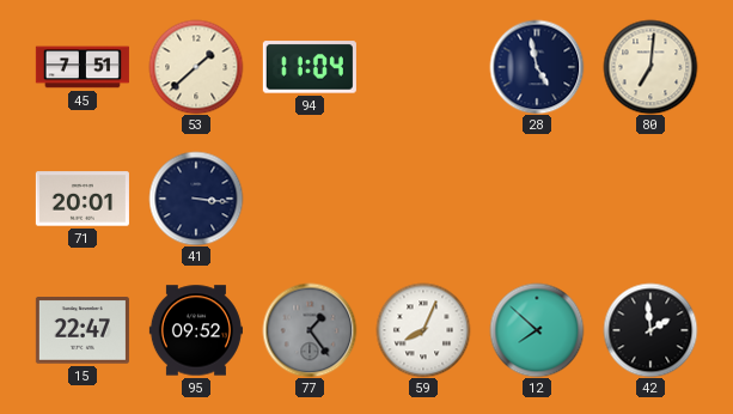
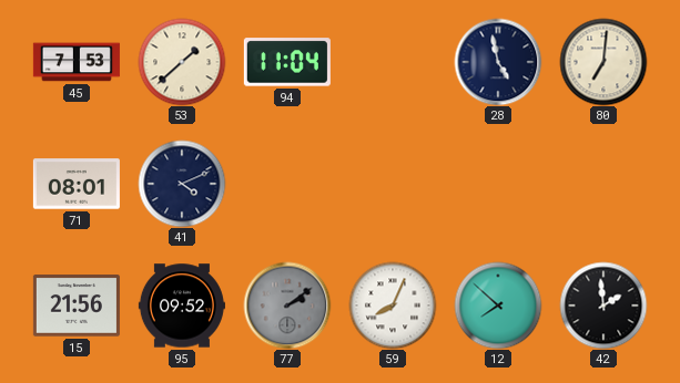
45: 7:51 -> 7:53 (77, 62)
71: 20:01 -> 08:01 (77, 184)
41: 3:16 -> 4:11 (182, 184)
15: 22:47 -> 21:56 (77, 306)
77: 1:24 -> 2:09 (287, 306)
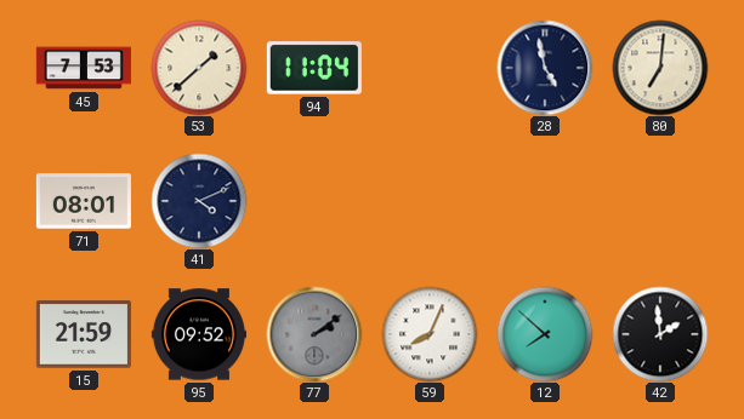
15: 21:56 -> 21:59 (84, 334)
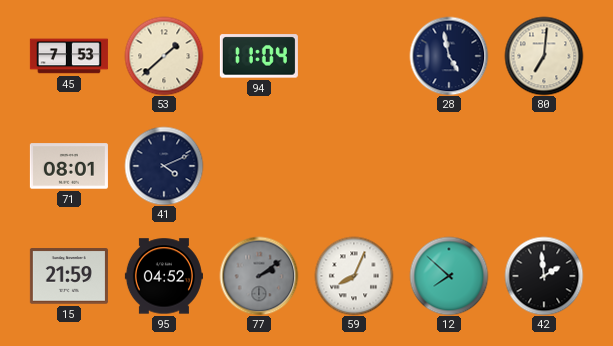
95: 09:52 -> 04:52 (164, 276)
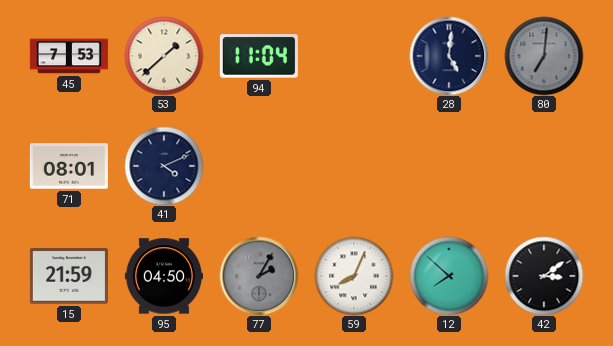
28: 4:58 -> 5:01 (449, 56)
80 dial: cream -> grey (544, 56)
95: 04:52 -> 04:50 (164, 276)
77: 2:09 -> 2:05 (259, 276)
42: 1:59 -> 3:09 (544, 276)
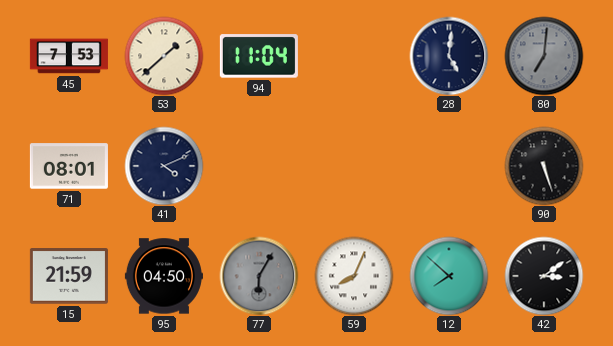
90: none -> 5:27 (544, 166)
77: 2:05 -> 6:05 (259, 276)
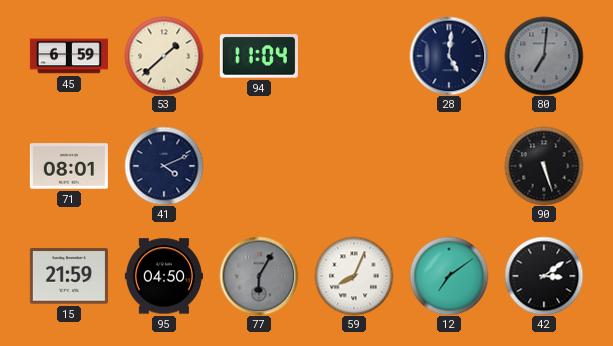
45: 7:53 -> 6:59 (69, 56)
12: 7:52 -> 7:09 (449, 276)
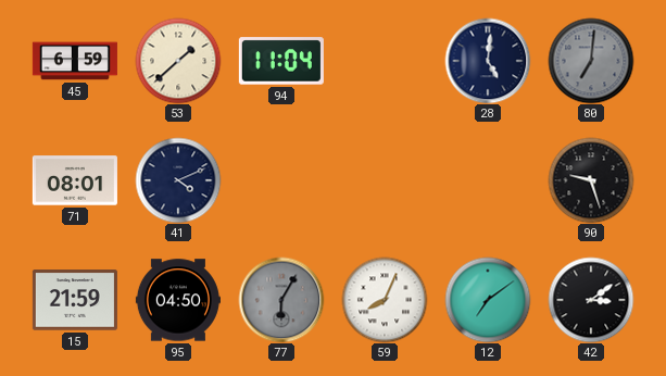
90: 5:27 -> 9:27 (591, 180)
